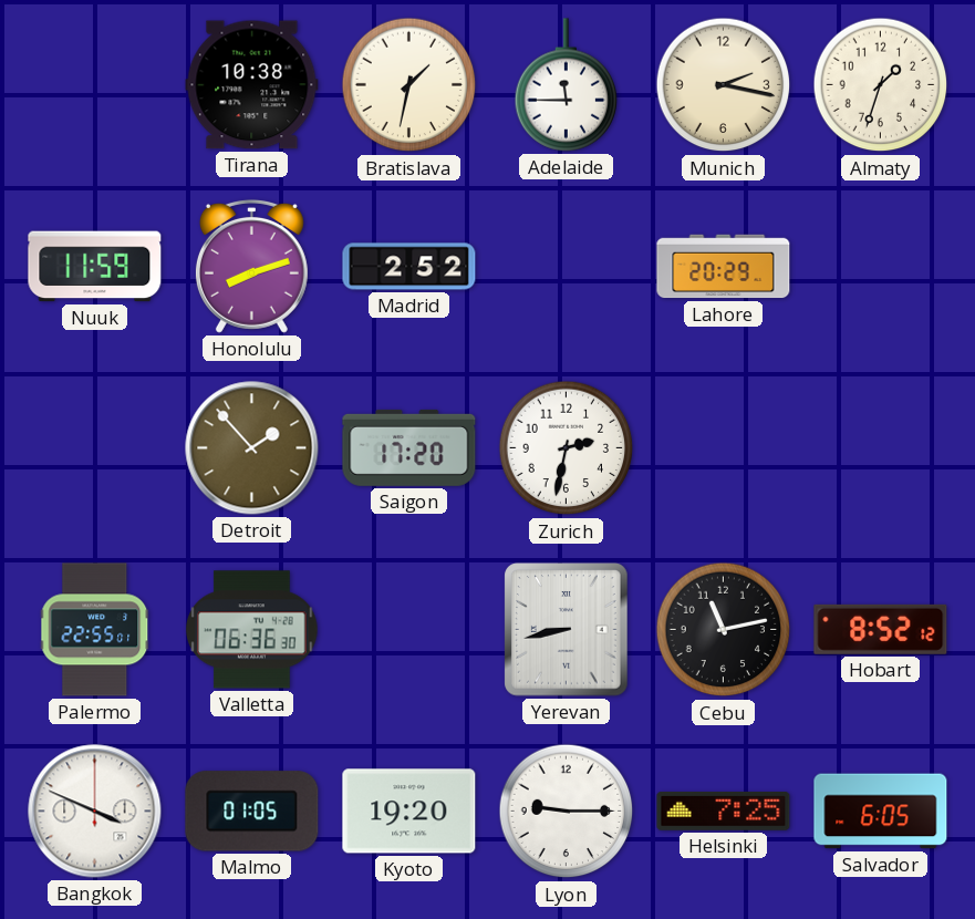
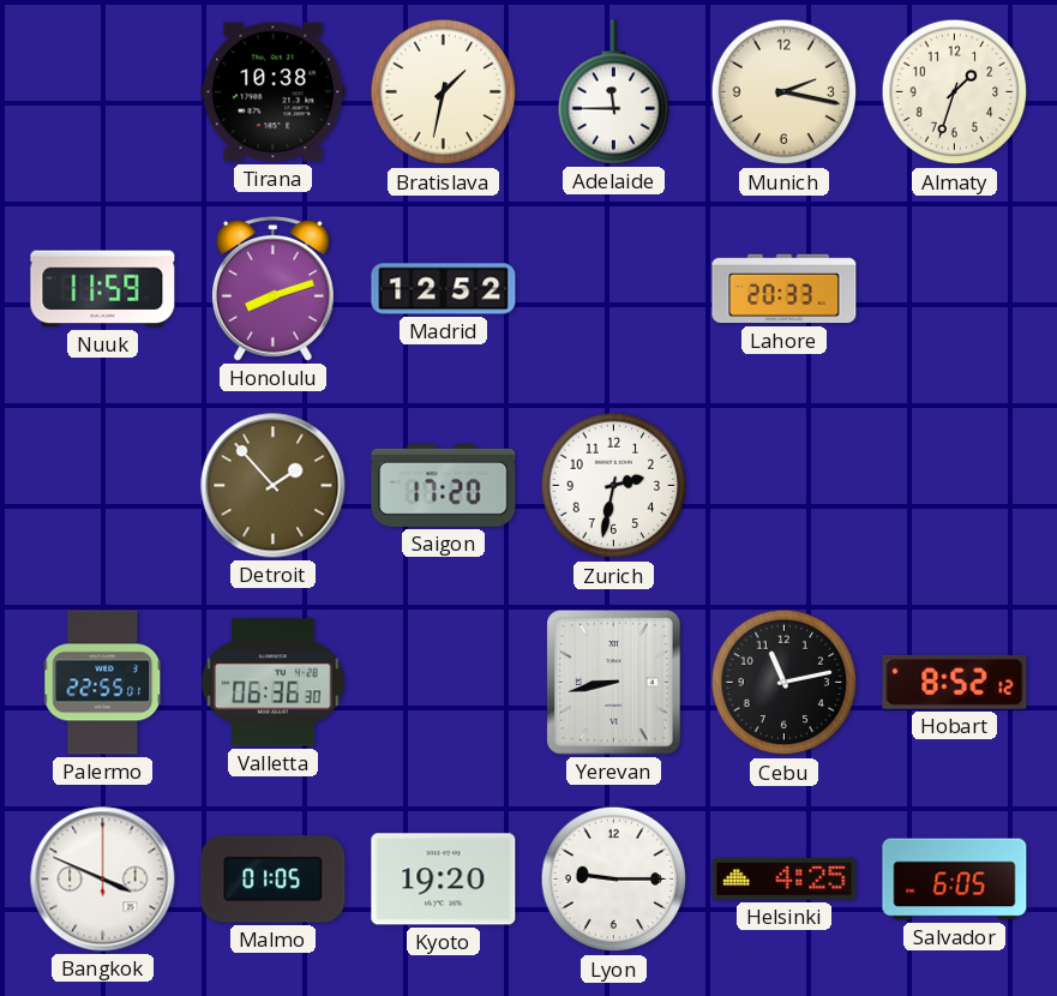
Madrid: 2:52 -> 12:52 (444, 289)
Lahore: 20:29 -> 20:33 (785, 289)
Helsinki: 7:25 -> 4:25 (785, 878)
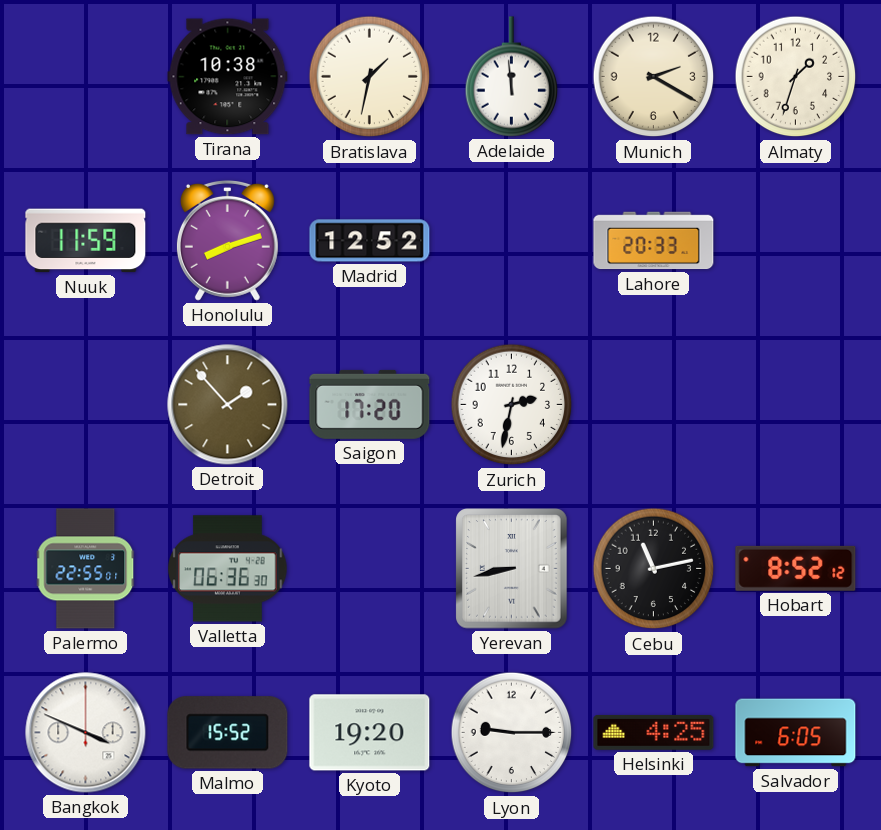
Adelaide: 11:45 -> 11:59 (512, 77)
Munich: 2:17 -> 2:20 (654, 77)
Malmo: 01:05 -> 15:52 (228, 733)
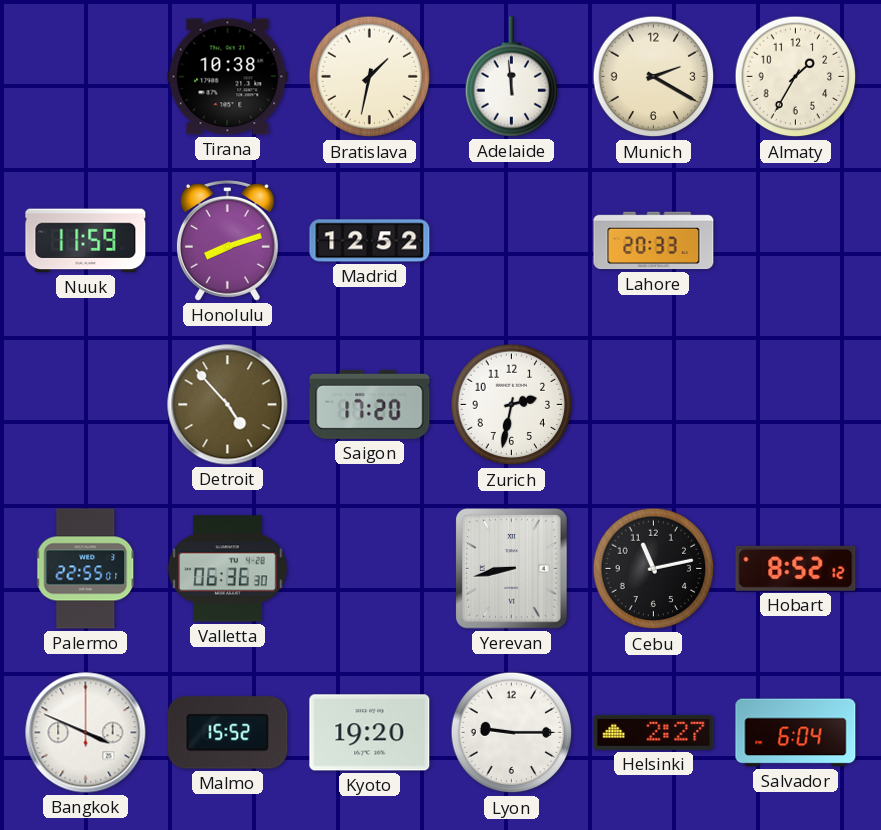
Almaty: 1:33 -> 1:35 (796, 77)
Detroit: 1:53 -> 4:53 (228, 405)
Helsinki: 4:25 -> 2:27 (654, 732)
Salvador: 6:05 -> 6:04 (796, 733)
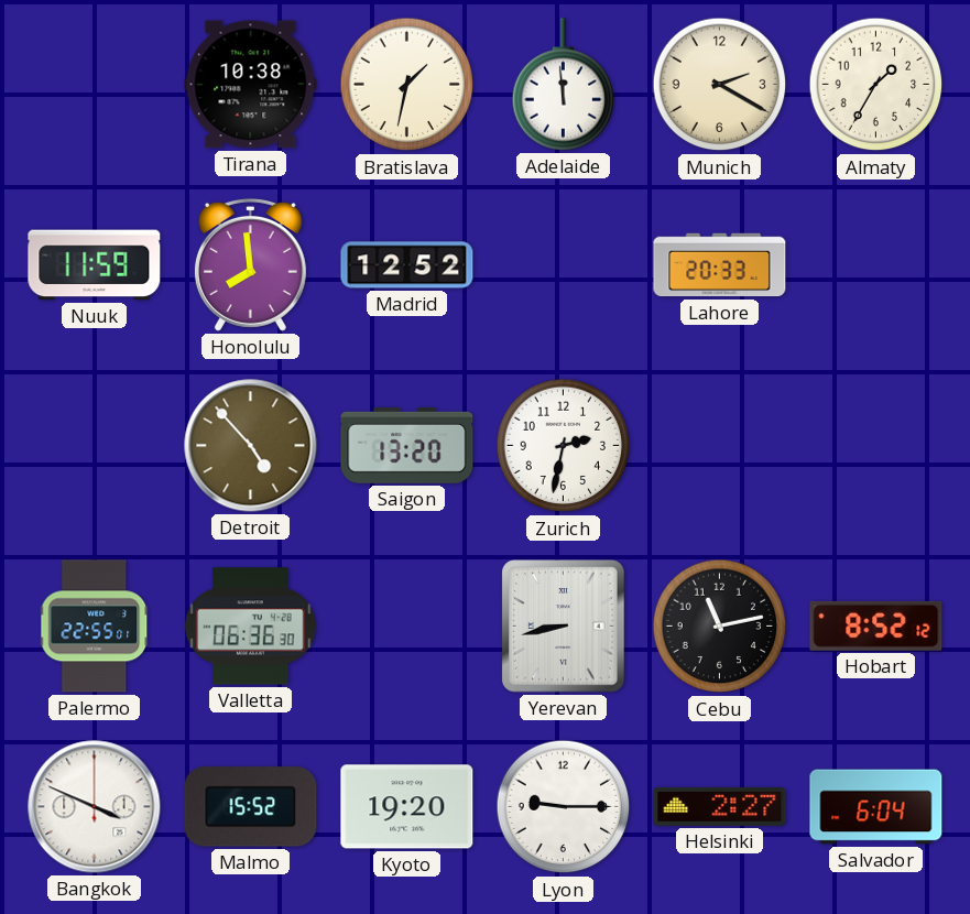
Honolulu: 8:12 -> 7:59 (250, 264)
Saigon: 17:20 -> 13:20 (407, 445)
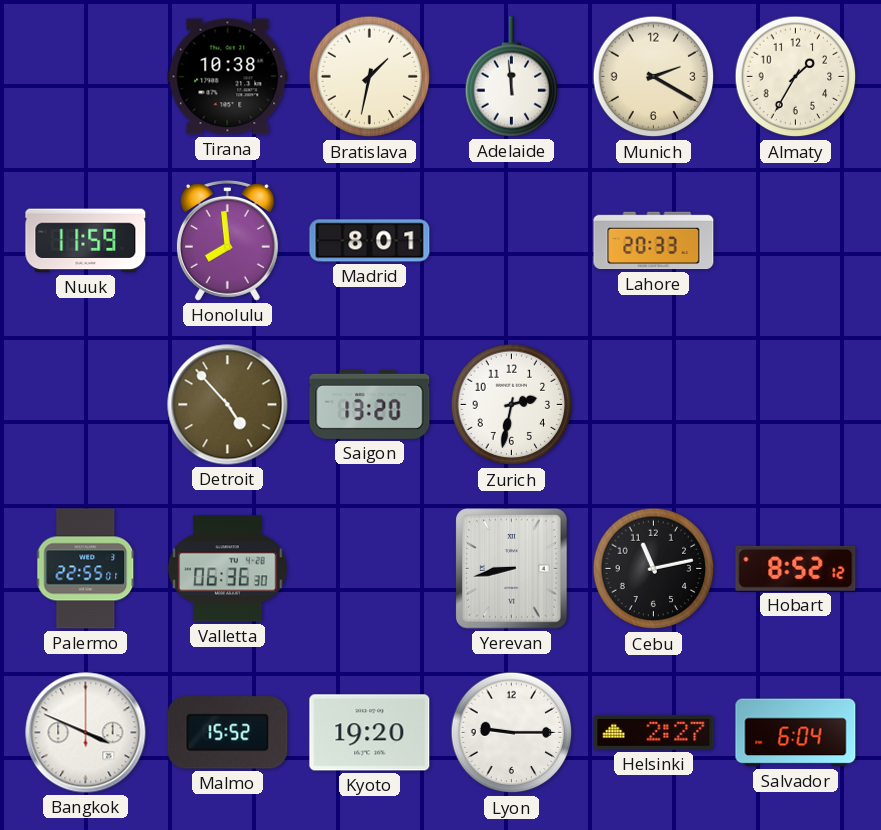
Madrid: 12:52 -> 8:01 (370, 241)
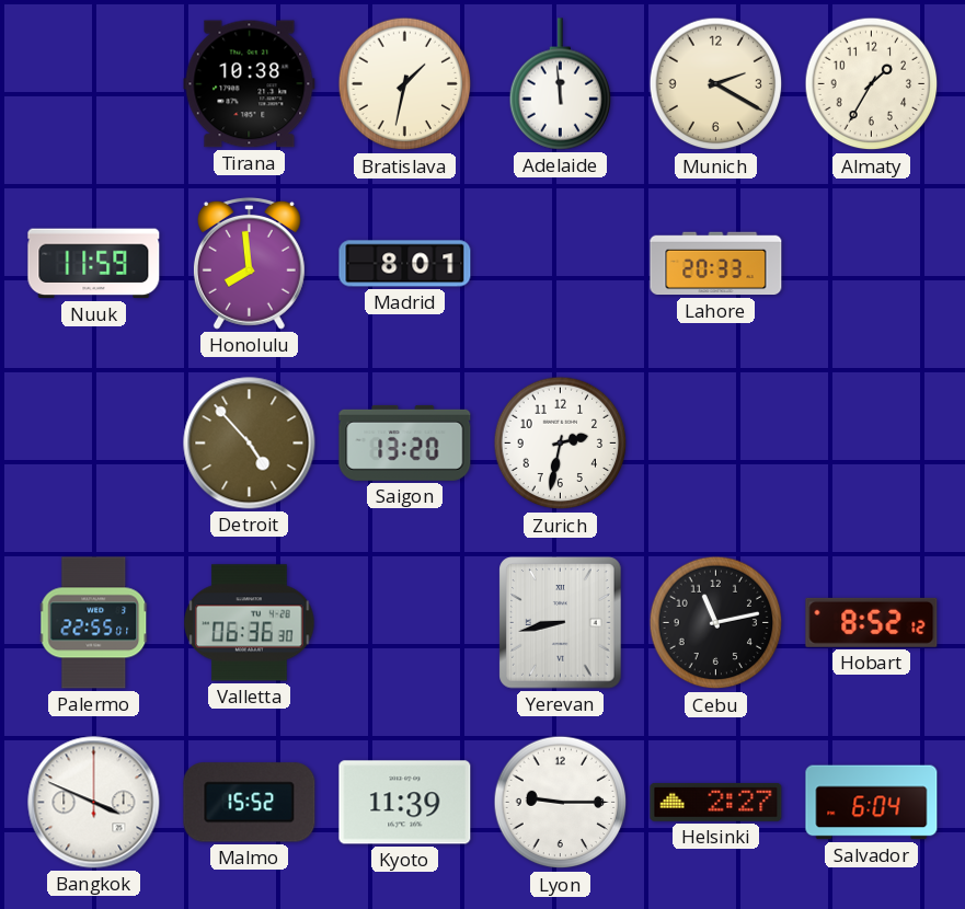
Kyoto: 19:20 -> 11:39 (405, 803)
